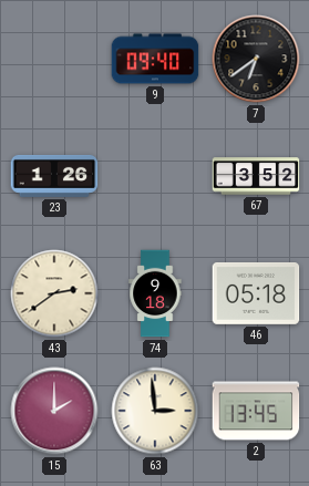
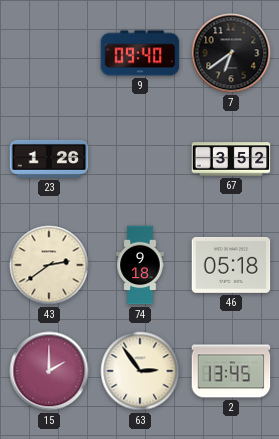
63: 2:59 -> 2:54 (140, 371)
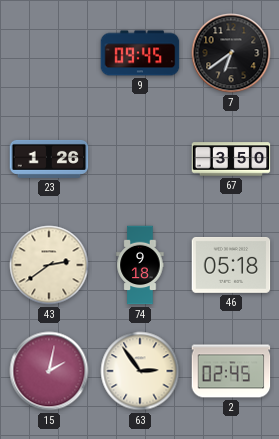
9: 09:40 -> 09:45 (140, 53)
67: 3:52 -> 3:50 (231, 159)
15: 2:00 -> 2:02 (49, 371)
2: 13:45 -> 02:45 (231, 371)
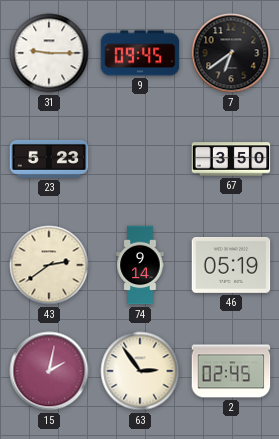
31: none -> 9:15 (49, 53)
23: 1:26 -> 5:23 (49, 159)
74: 9:18 -> 9:14 (140, 265)
46: 05:18 -> 05:19 (231, 265)
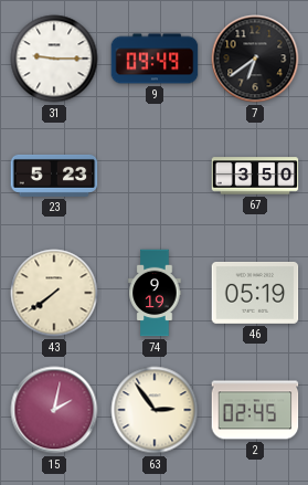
9: 09:45 -> 09:49 (155, 59)
43: 2:39 -> 7:39 (54, 293)
74: 9:14 -> 9:19 (155, 293)
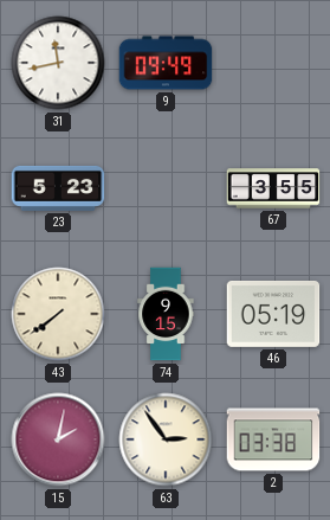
31: 9:15 -> 11:43 (58, 63)
7: 6:39 -> none (255, 59)
67: 3:50 -> 3:55 (273, 188)
74: 9:19 -> 9:15 (166, 314)
2: 02:45 -> 03:38 (273, 439)
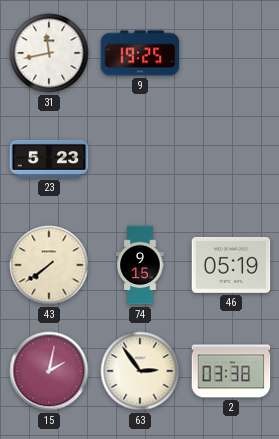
9: 09:49 -> 19:25 (140, 53)
67: 3:55 -> none (273, 188)
